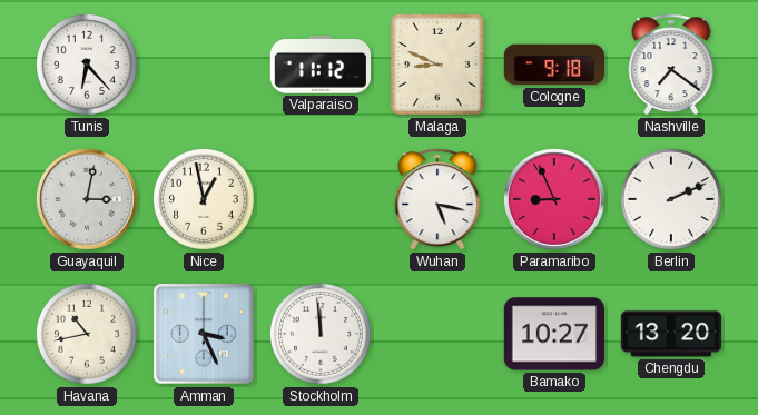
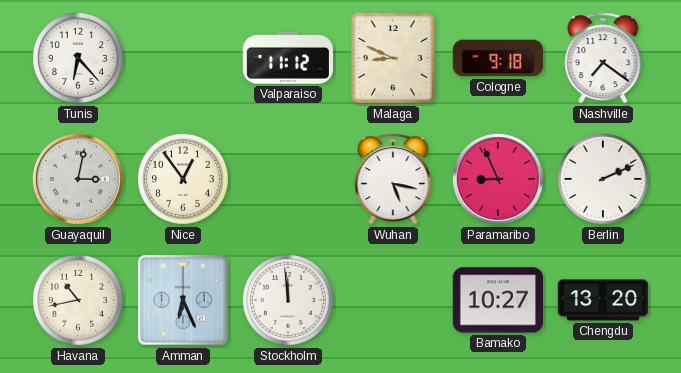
Nice: 12:58 -> 12:54 (184, 180)
Amman: 3:26 -> 6:26 (183, 300)
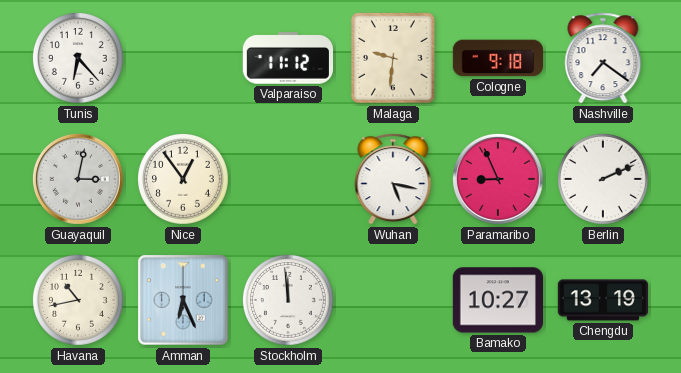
Malaga: 8:49 -> 9:31 (393, 58)
Chengdu: 13:20 -> 13:19 (603, 300)
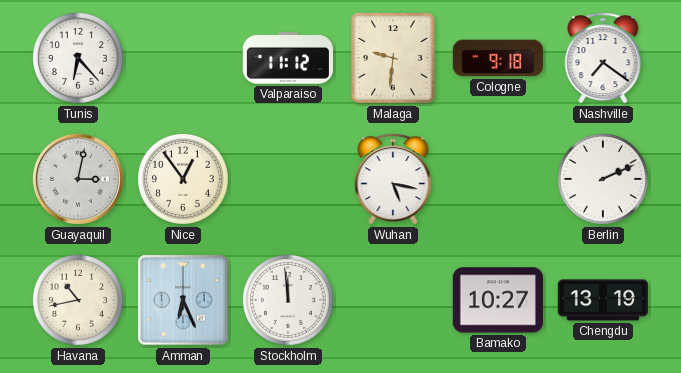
Paramaribo: 8:56 -> none (498, 179)
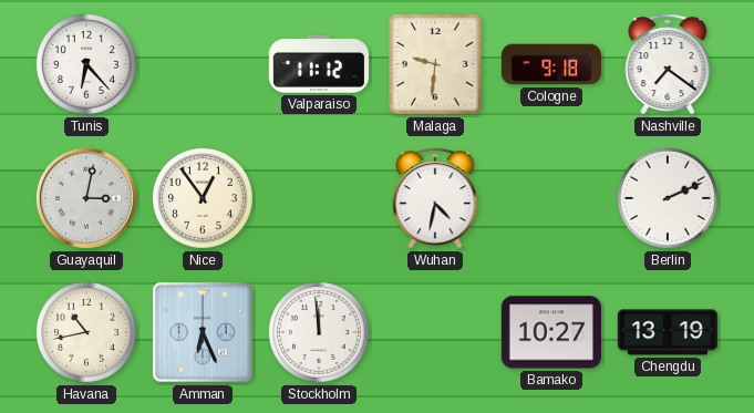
Wuhan: 5:17 -> 4:32 (435, 198)
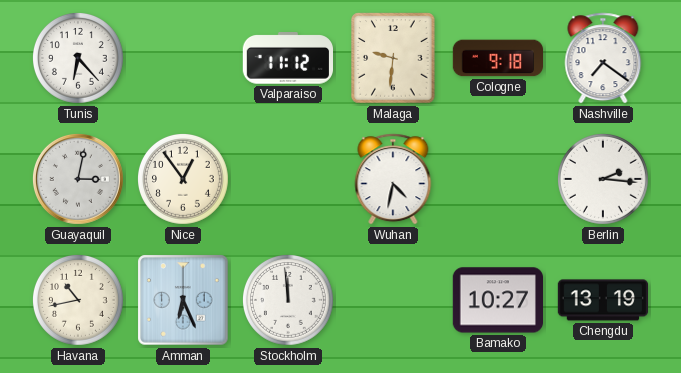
Berlin: 2:11 -> 2:16 (604, 180)
